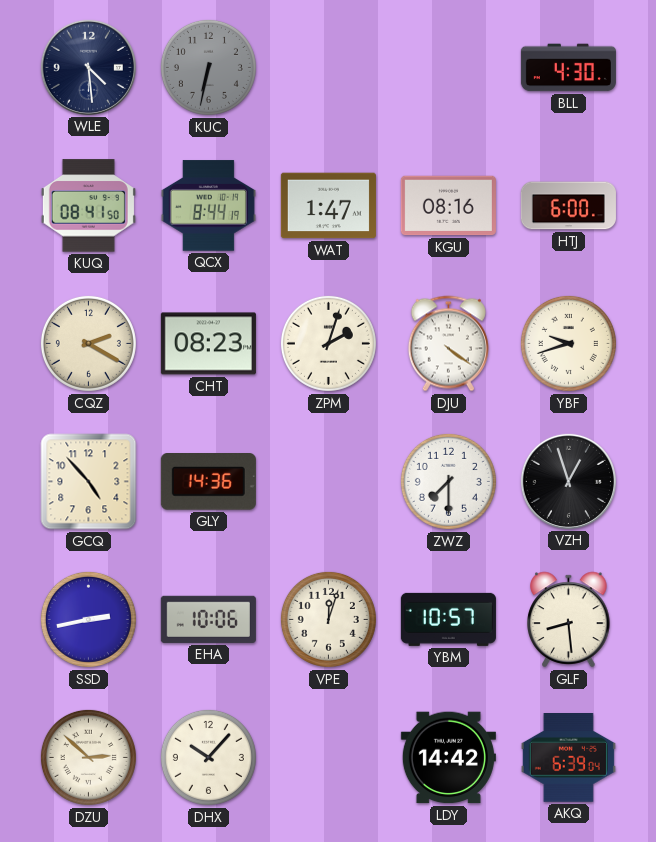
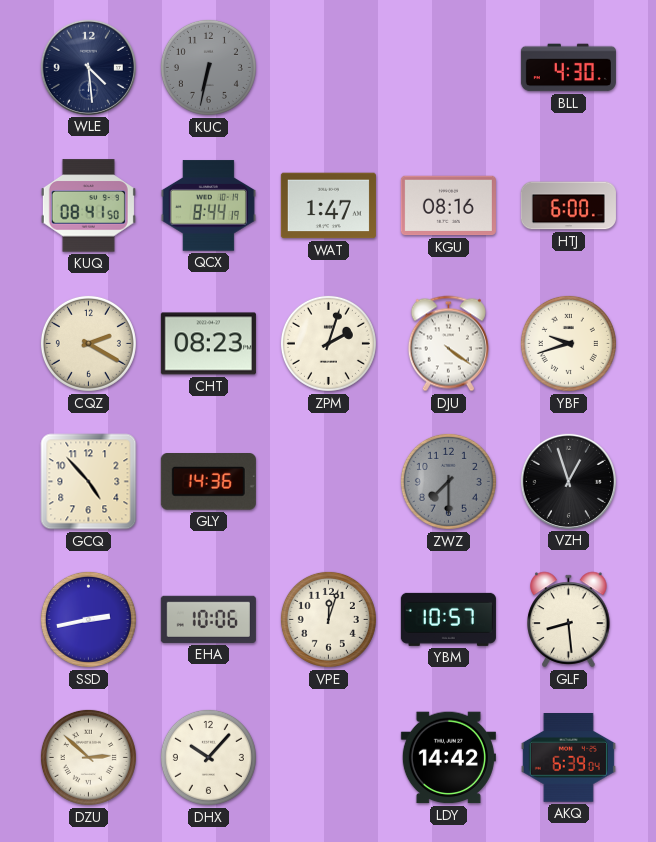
ZWZ dial: white -> grey (448, 481)
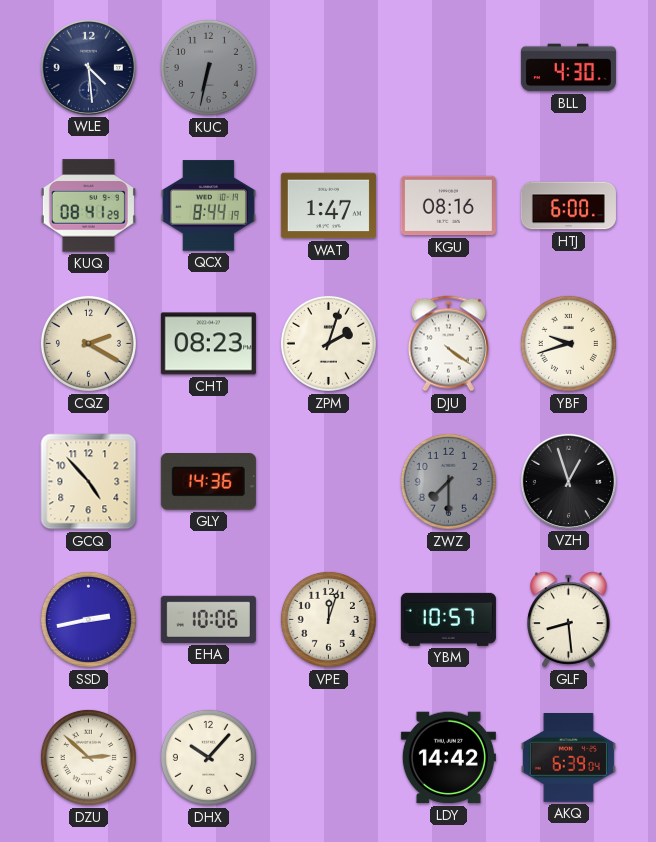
KUQ: 08:41:50 -> 08:41:29 (88, 206)
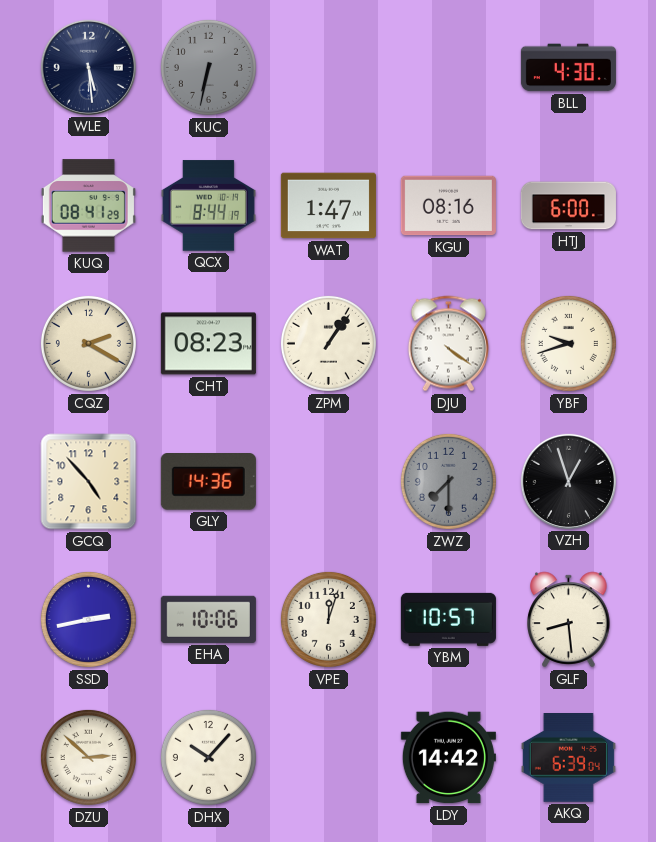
WLE: 4:29 -> 5:29 (88, 67)
ZPM: 2:03 -> 1:06 (328, 343)
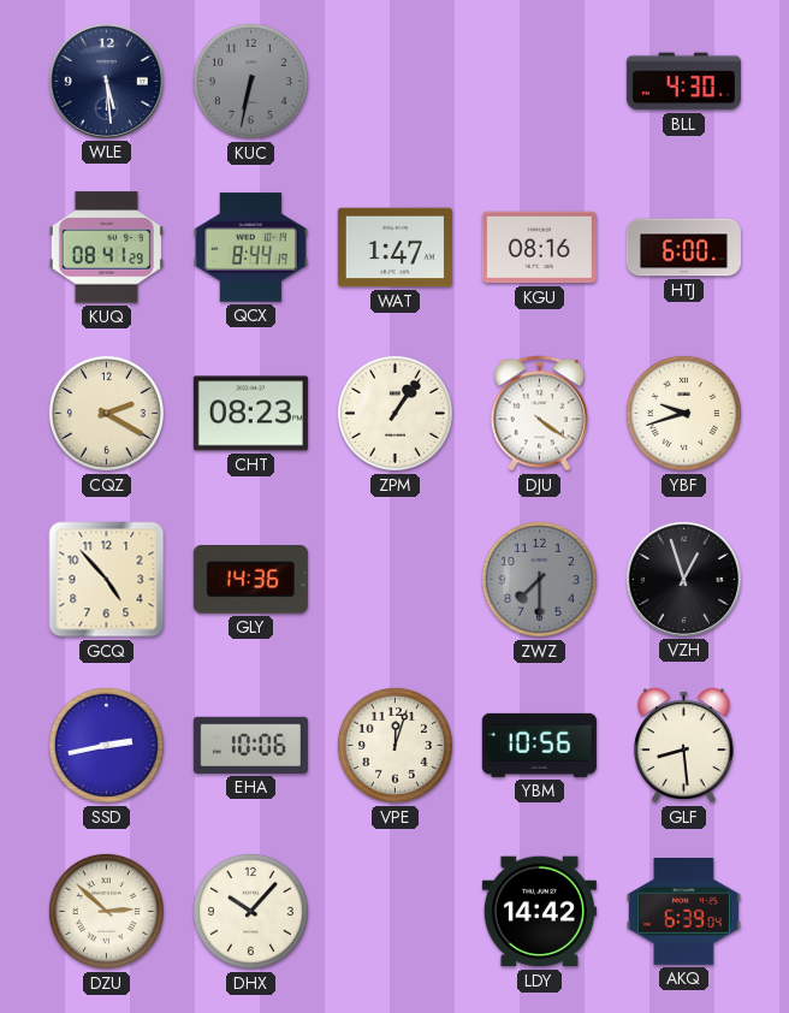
YBM: 10:57 -> 10:56 (539, 745)
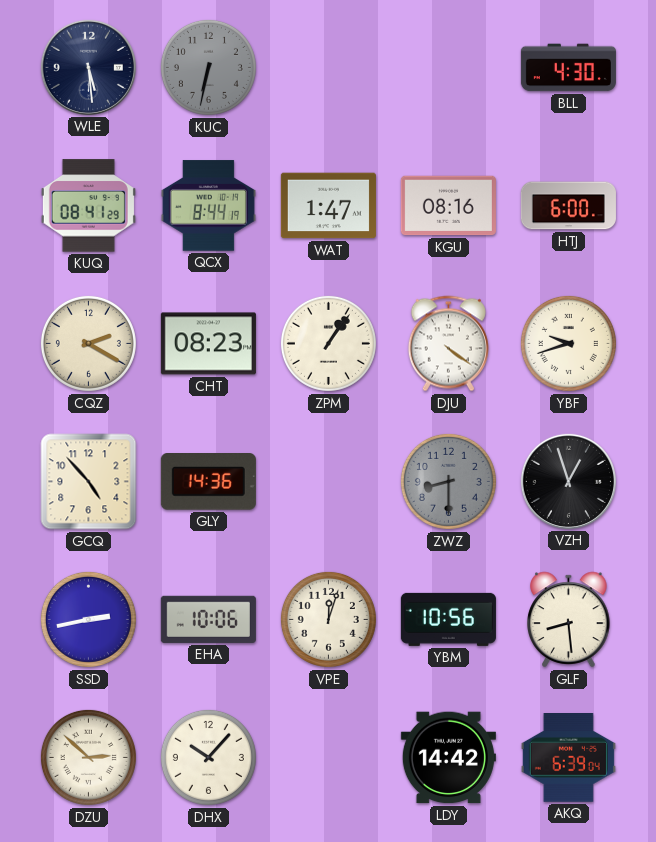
ZWZ: 7:30 -> 8:30 (448, 481)
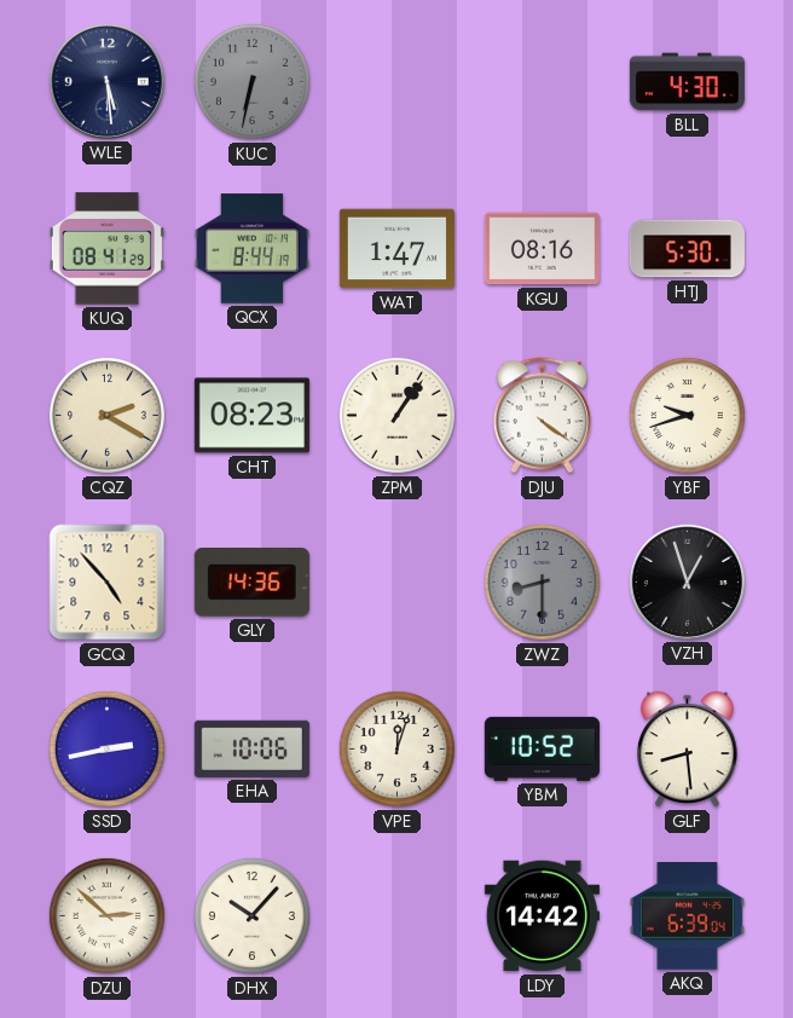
HTJ: 6:00 -> 5:30 (687, 249)
YBM: 10:56 -> 10:52 (542, 748)
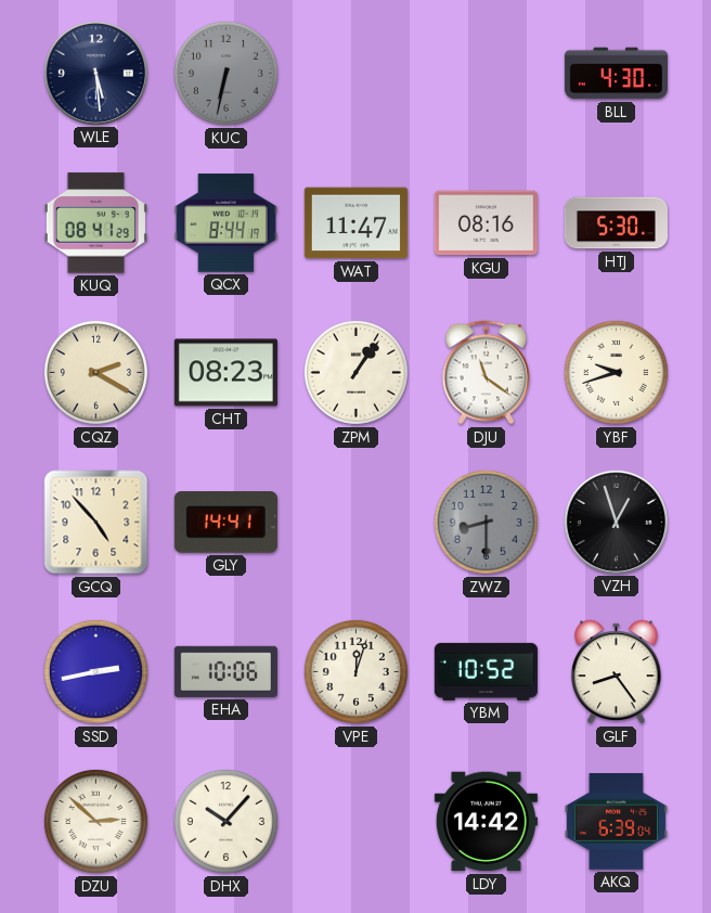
WAT: 1:47 -> 11:47 (355, 223)
DJU: 4:21 -> 11:21 (486, 373)
GLY: 14:36 -> 14:41 (225, 523)
GLF: 8:29 -> 8:24 (617, 672)
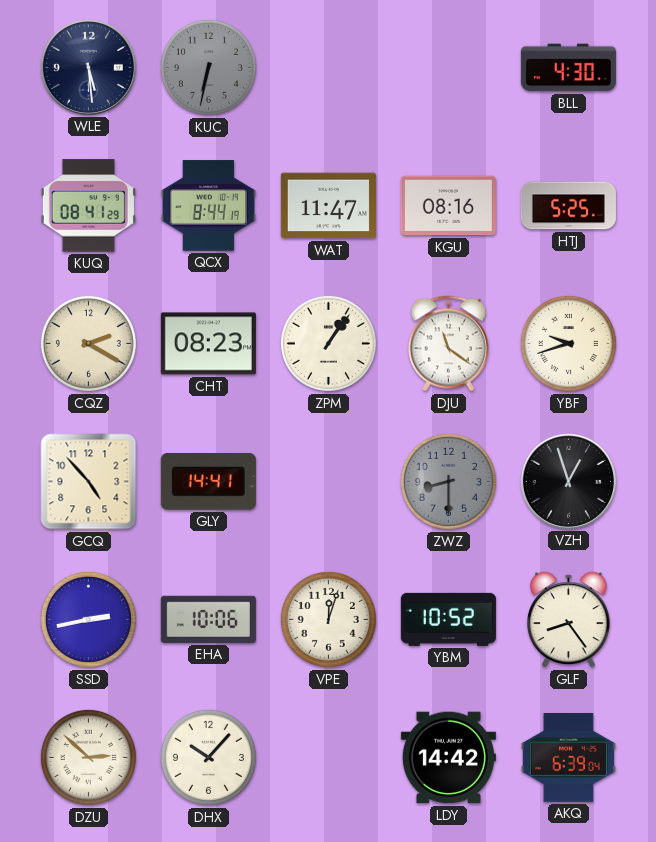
HTJ: 5:30 -> 5:25 (568, 206)
